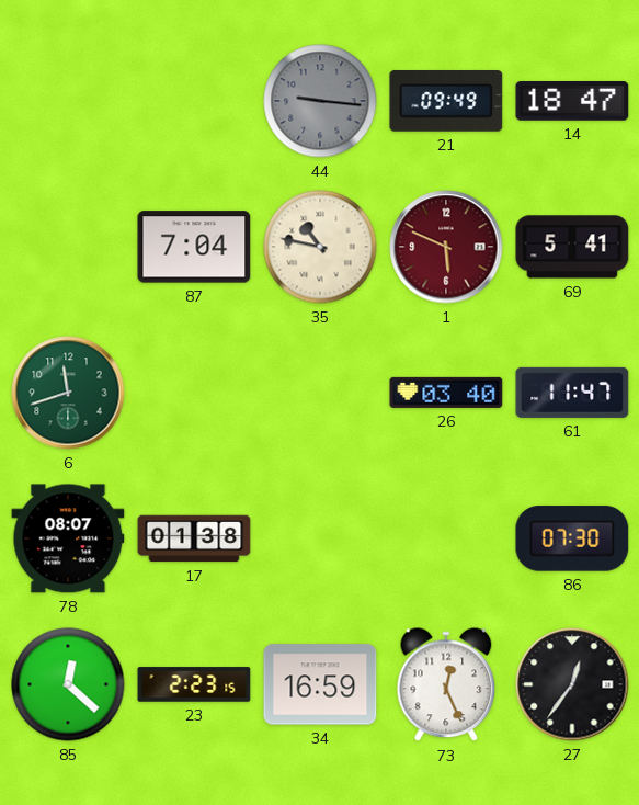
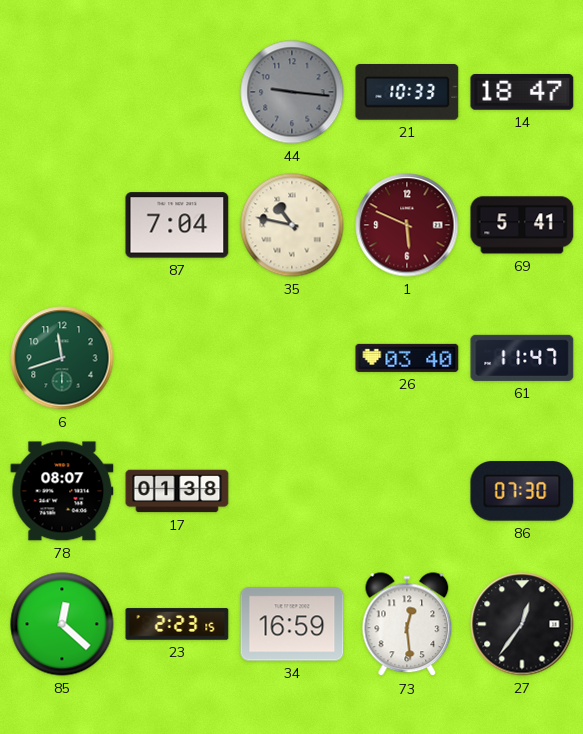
21: 09:49 -> 10:33 (407, 93)
73: 12:26 -> 12:29 (407, 625)
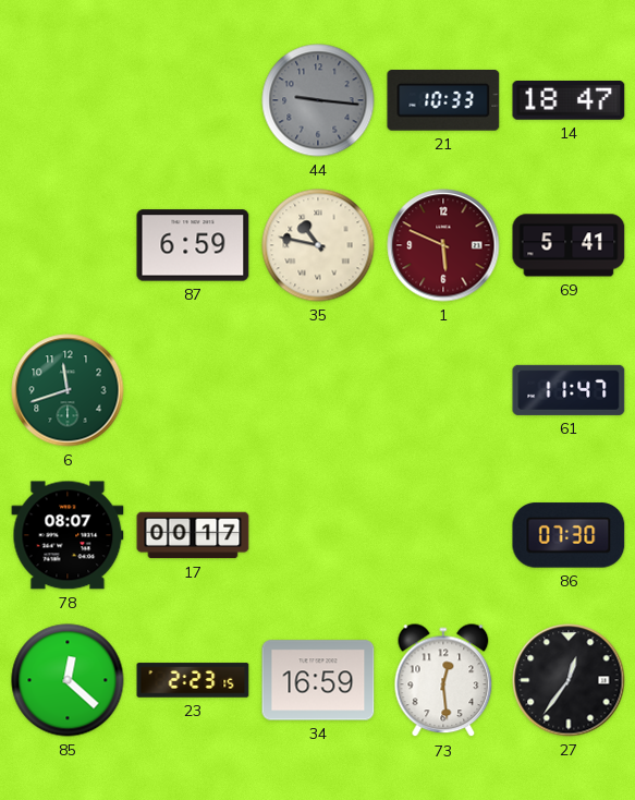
87: 7:04 -> 6:59 (193, 245)
26: 03:40 -> none (407, 358)
17: 01:38 -> 00:17 (193, 535)
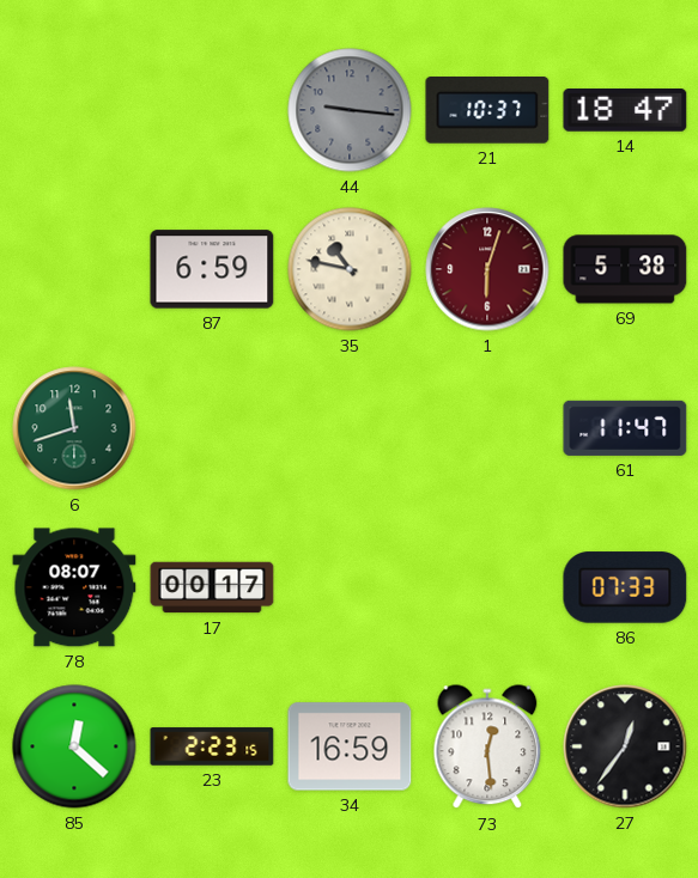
21: 10:33 -> 10:37 (487, 111)
1: 5:49 -> 6:03 (487, 269)
69: 5:41 -> 5:38 (625, 269)
86: 07:30 -> 07:33 (625, 587)
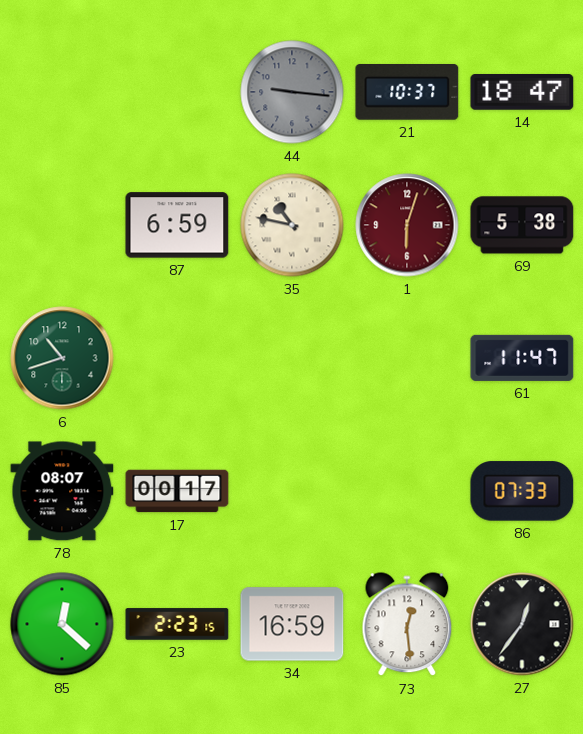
6: 11:42 -> 10:42 (62, 358)
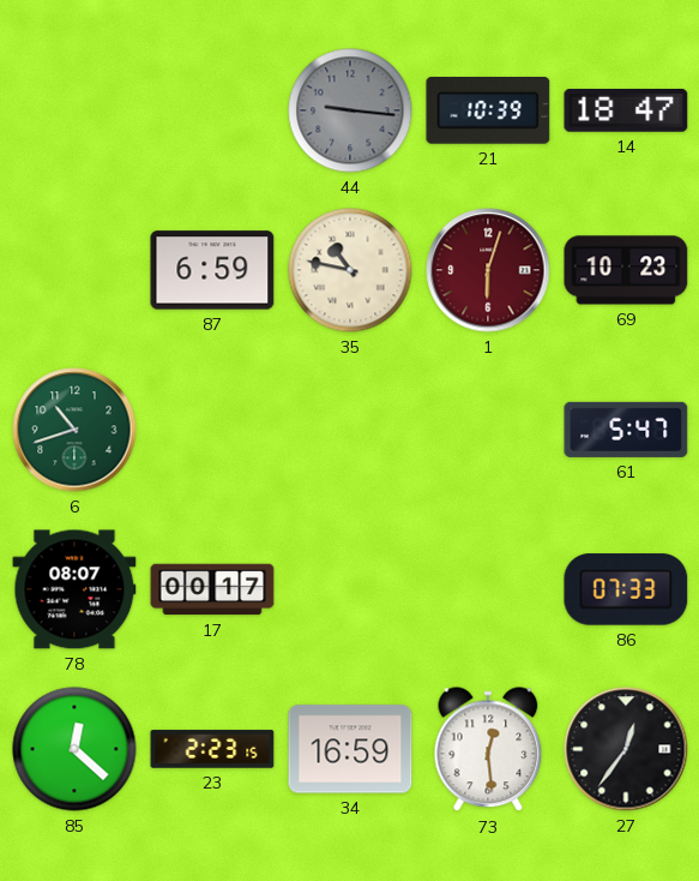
21: 10:37 -> 10:39 (488, 112)
69: 5:38 -> 10:23 (626, 270)
61: 11:47 -> 5:47 (626, 430)
